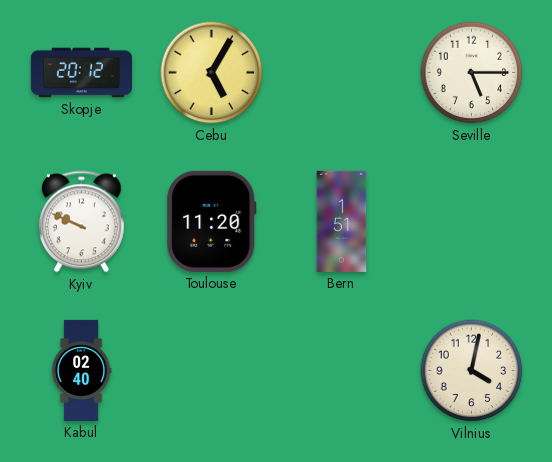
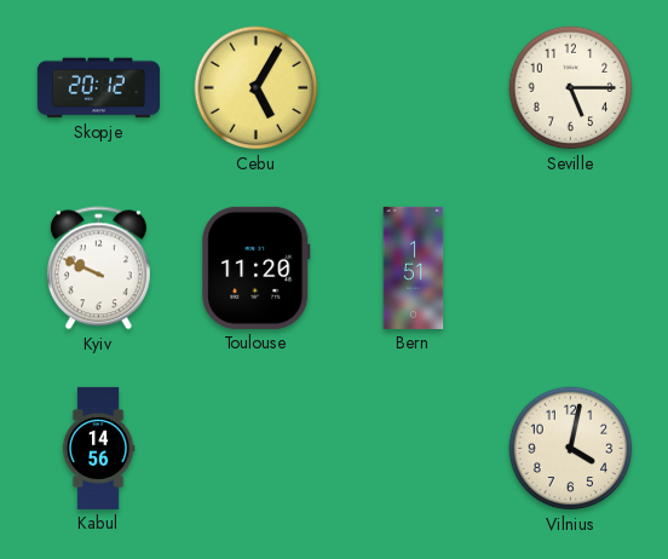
Kabul: 02:40 -> 14:56 (98, 448)
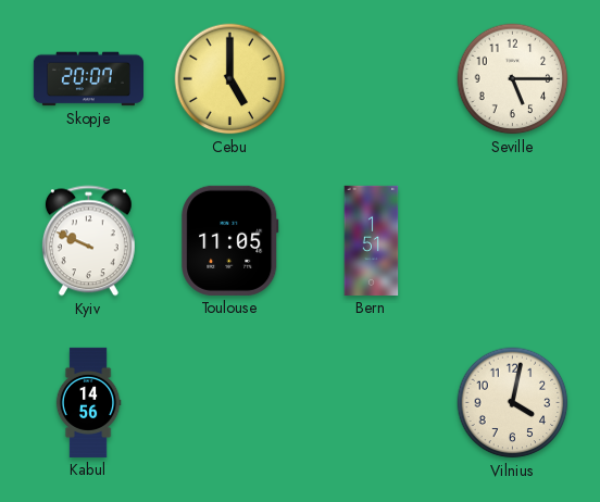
Skopje: 20:12 -> 20:07 (88, 79)
Cebu: 5:05 -> 5:00 (230, 79)
Toulouse: 11:20 -> 11:05 (230, 240)
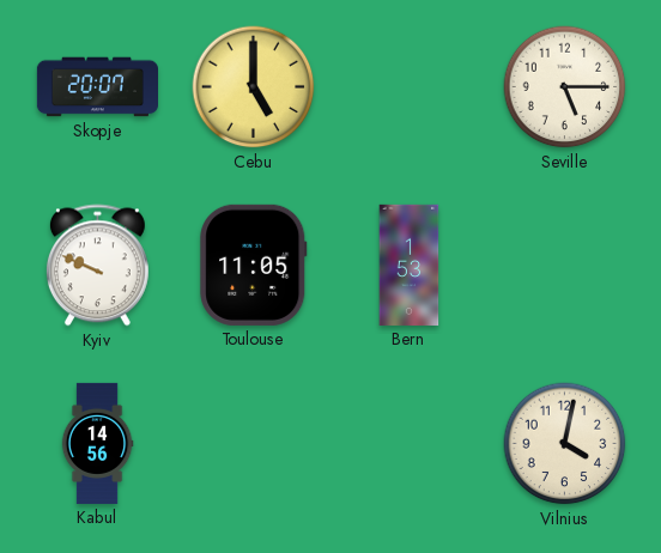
Bern: 1:51 -> 1:53 (410, 265)
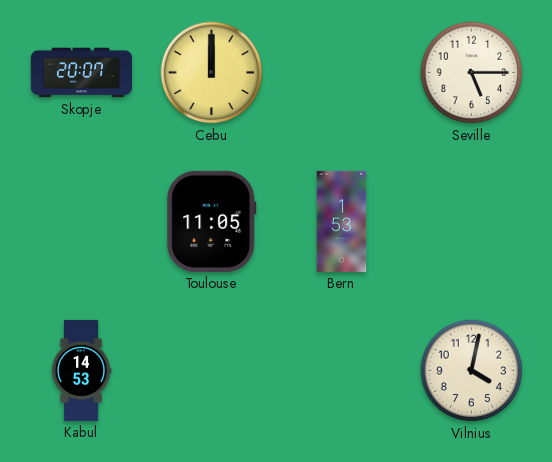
Cebu: 5:00 -> 12:00 (212, 73)
Kyiv: 9:49 -> none (97, 266)
Kabul: 14:56 -> 14:53 (81, 370)
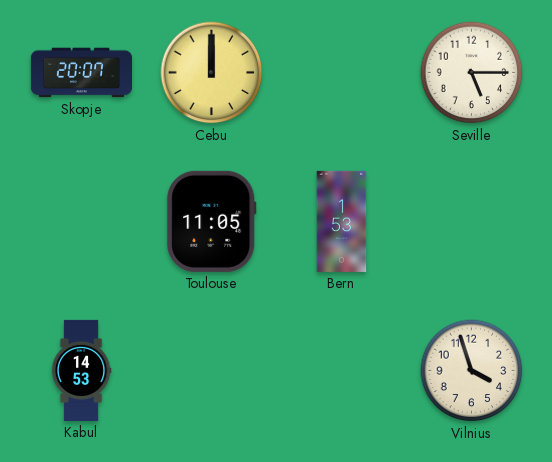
Vilnius: 4:02 -> 3:57 (472, 371)
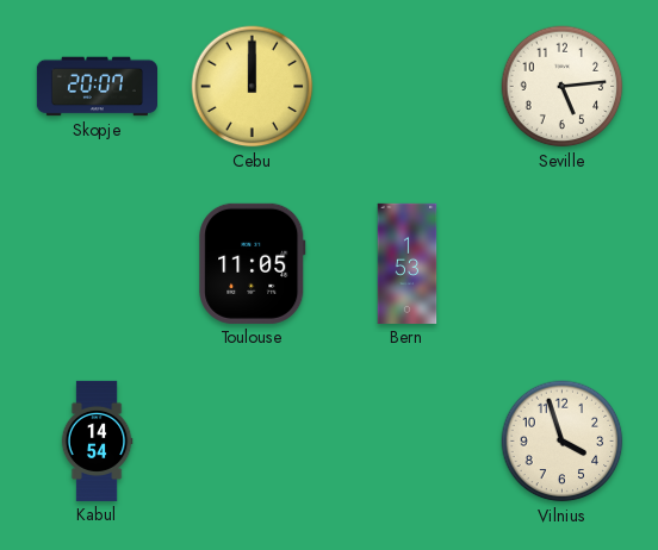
Seville: 5:15 -> 5:14 (563, 87)
Kabul: 14:53 -> 14:54 (97, 440)
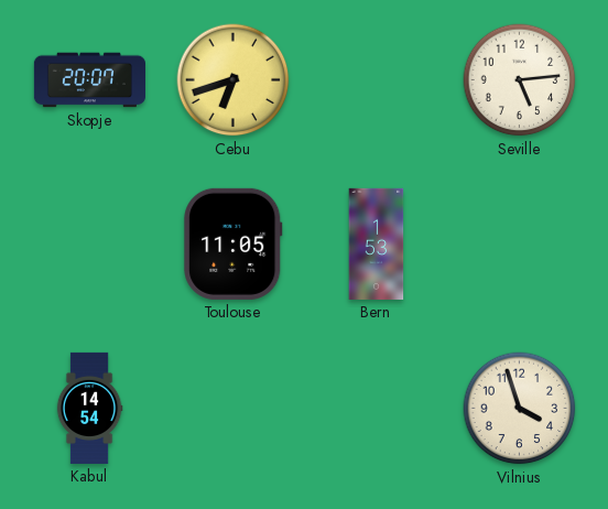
Cebu: 12:00 -> 6:42 (234, 80)
